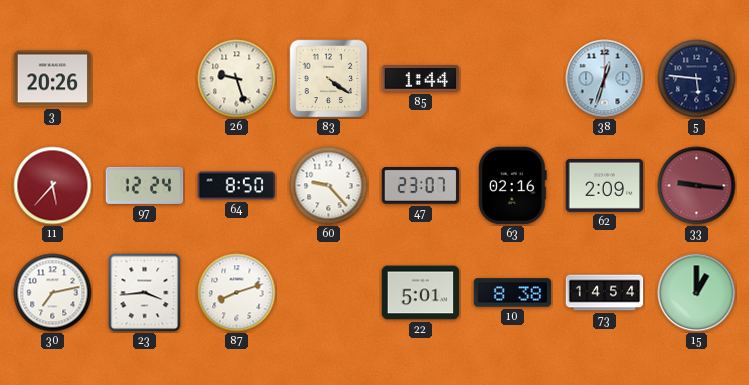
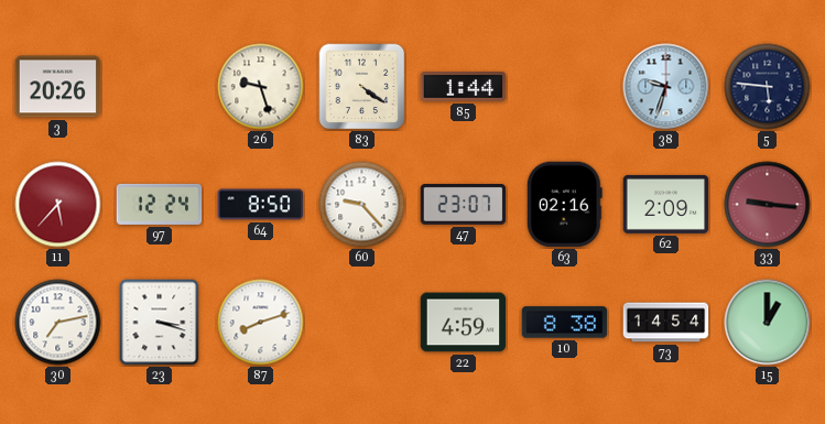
38: 12:33 -> 9:33 (666, 87)
23: 3:44 -> 3:18 (160, 323)
22: 5:01 -> 4:59 (464, 323)
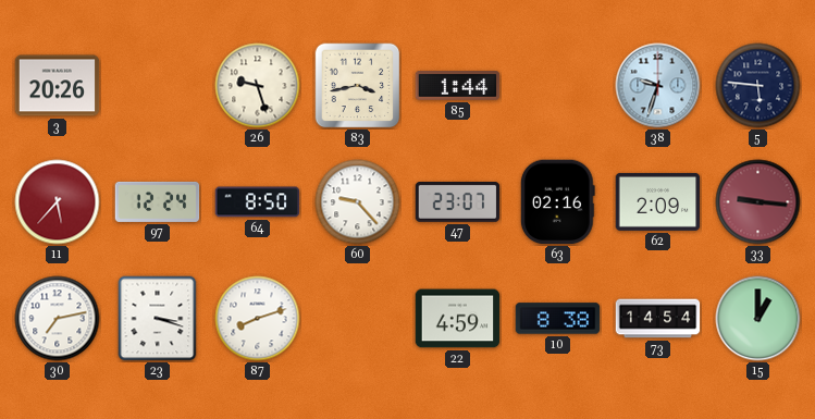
83: 4:21 -> 3:43 (358, 86)
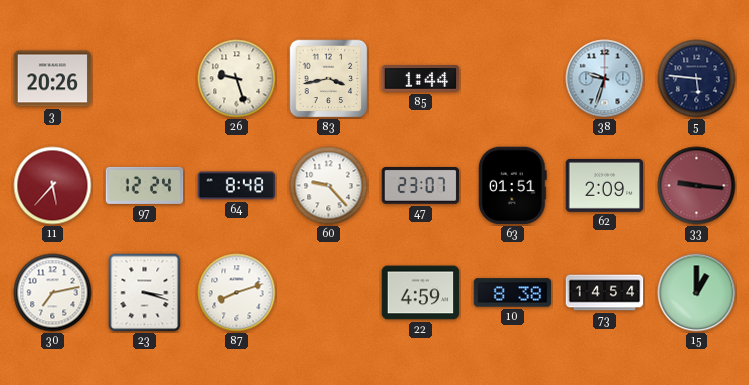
64: 8:50 -> 8:48 (237, 186)
63: 02:16 -> 01:51 (512, 186)
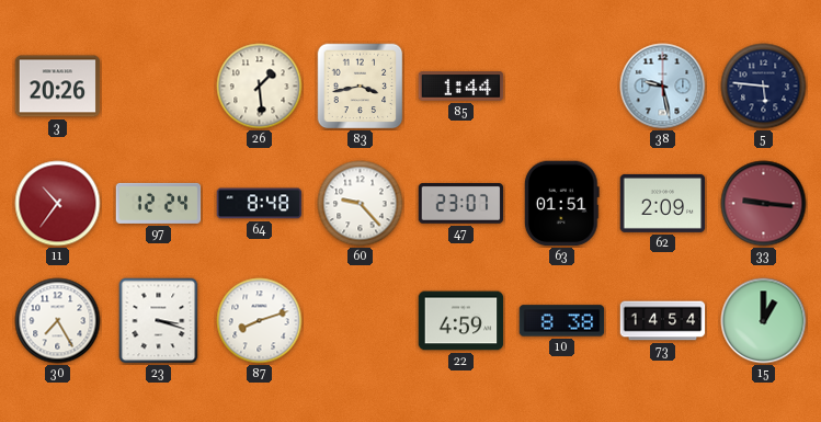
26: 9:27 -> 1:29 (260, 87)
38: 9:33 -> 9:28 (663, 87)
11: 5:37 -> 10:36 (58, 204)
30: 7:13 -> 7:25 (58, 321)
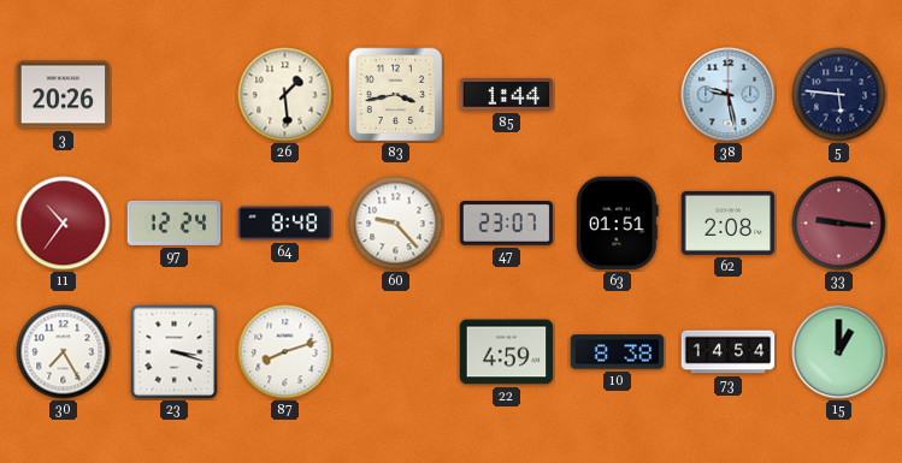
62: 2:09 -> 2:08 (729, 222)
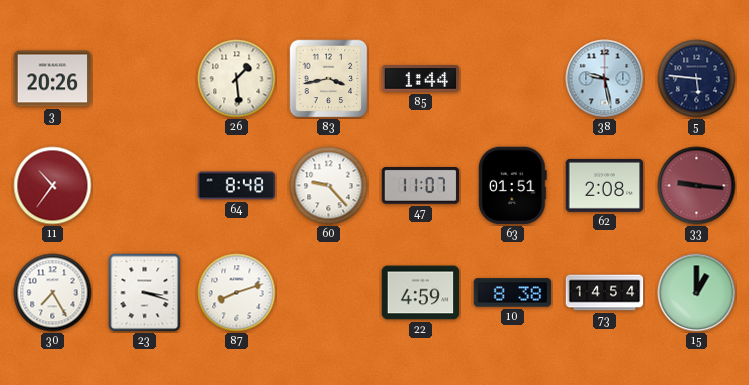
97: 12:24 -> none (175, 222)
47: 23:07 -> 11:07 (421, 186)
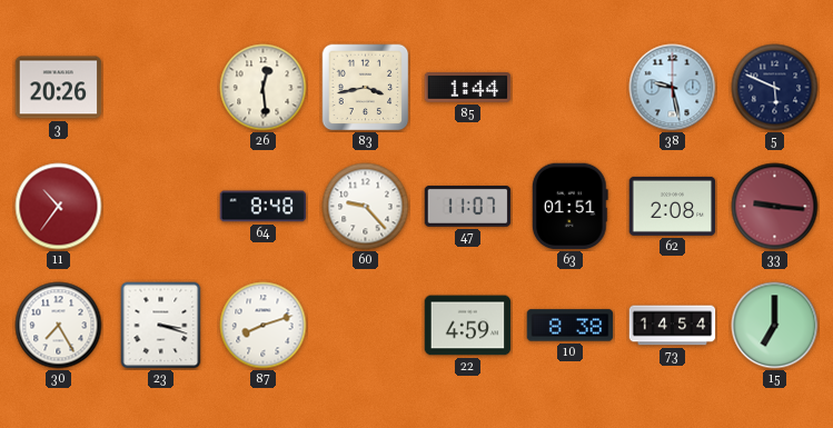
26: 1:29 -> 12:29 (264, 88)
5: 5:46 -> 5:49 (775, 88)
15: 1:00 -> 7:00 (775, 326)
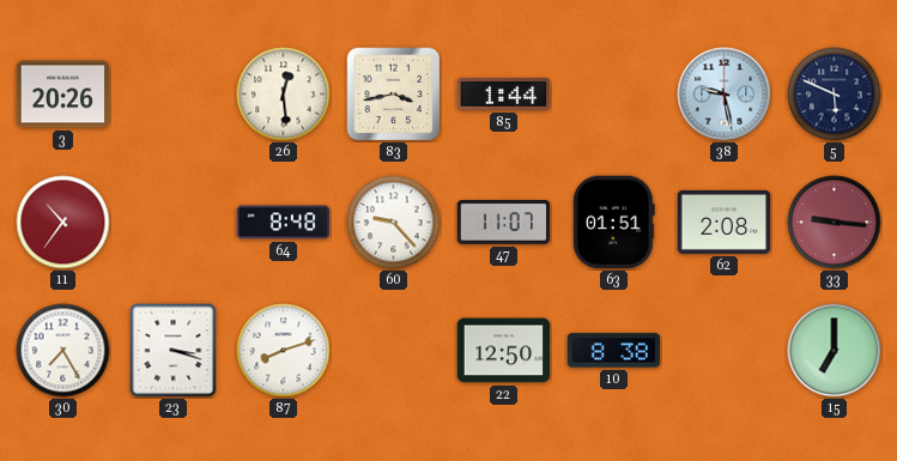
22: 4:59 -> 12:50 (504, 351)
73: 14:54 -> none (673, 326)
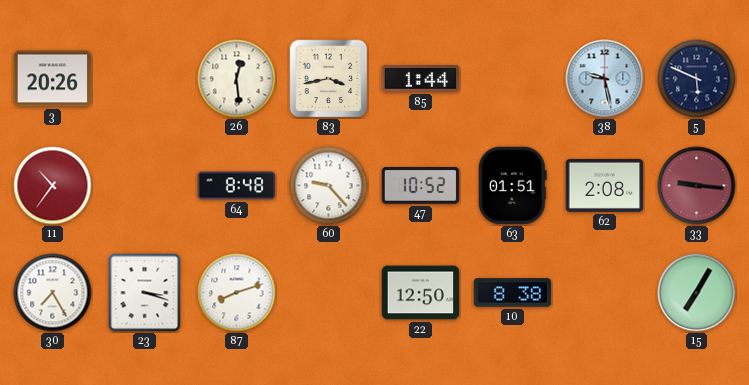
47: 11:07 -> 10:52 (421, 186)
15: 7:00 -> 7:05 (697, 293)
